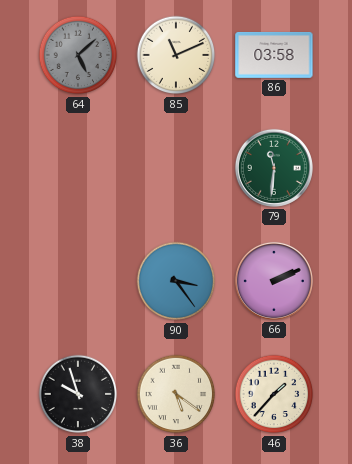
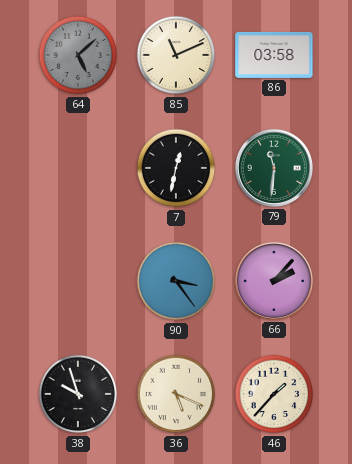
7: none -> 12:32 (176, 168)
66: 2:11 -> 2:07 (274, 281)
36: 5:21 -> 5:19 (176, 394)
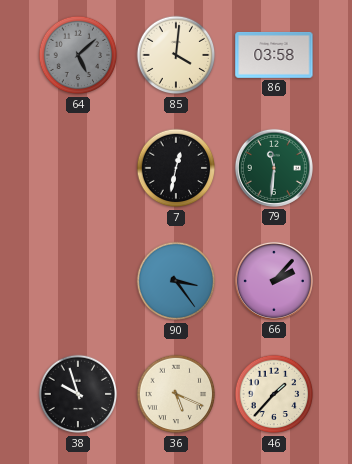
85: 11:11 -> 4:01 (176, 55)
